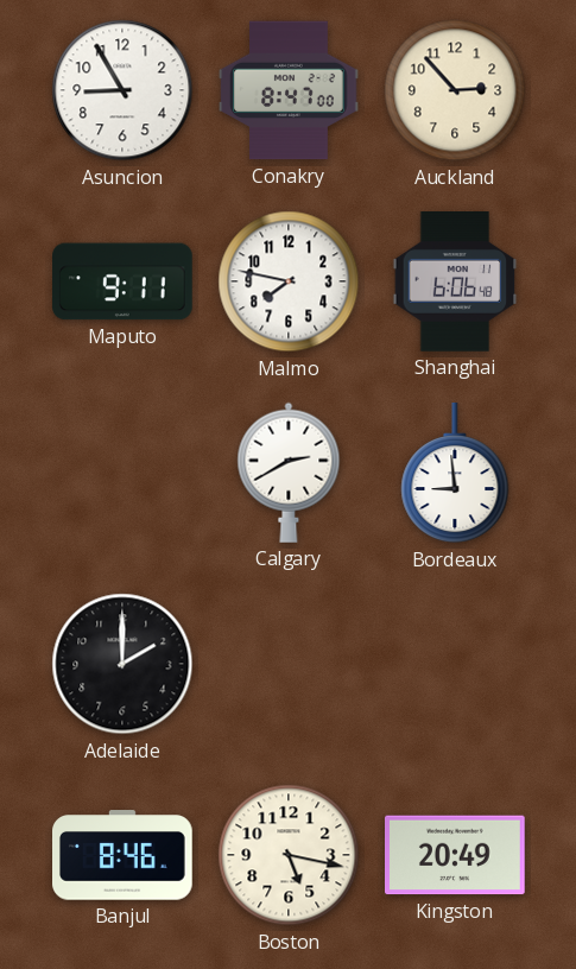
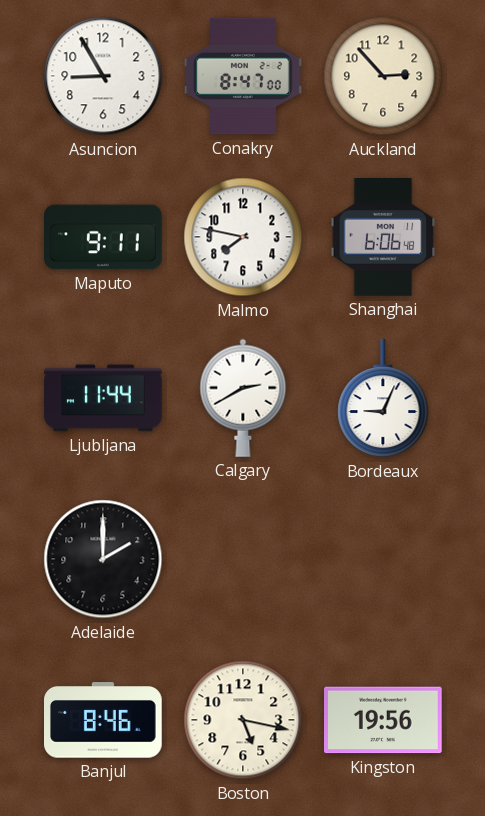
Ljubljana: none -> 11:44 (103, 398)
Bordeaux: 8:59 -> 9:04 (383, 399)
Kingston: 20:49 -> 19:56 (384, 720)
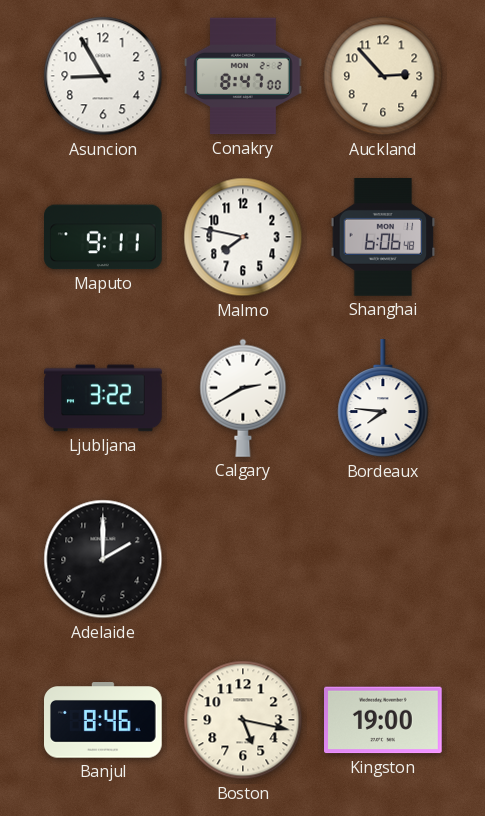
Ljubljana: 11:44 -> 3:22 (103, 398)
Bordeaux: 9:04 -> 7:46 (383, 399)
Kingston: 19:56 -> 19:00 (384, 720)
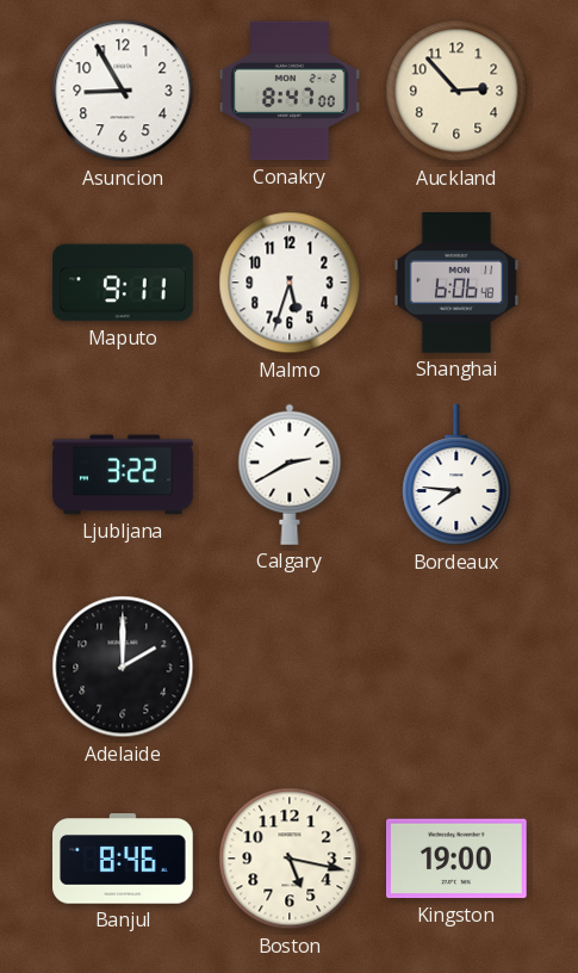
Malmo: 7:47 -> 5:33 (290, 283)
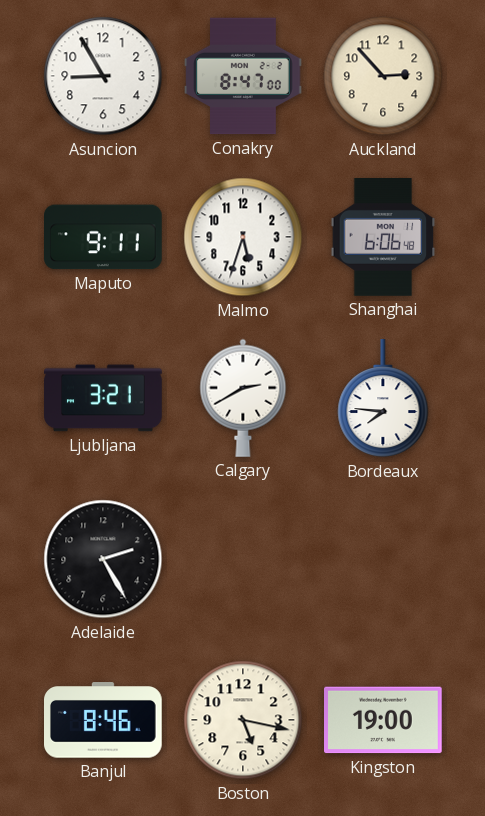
Ljubljana: 3:22 -> 3:21 (103, 398)
Adelaide: 2:00 -> 2:25 (103, 559)
